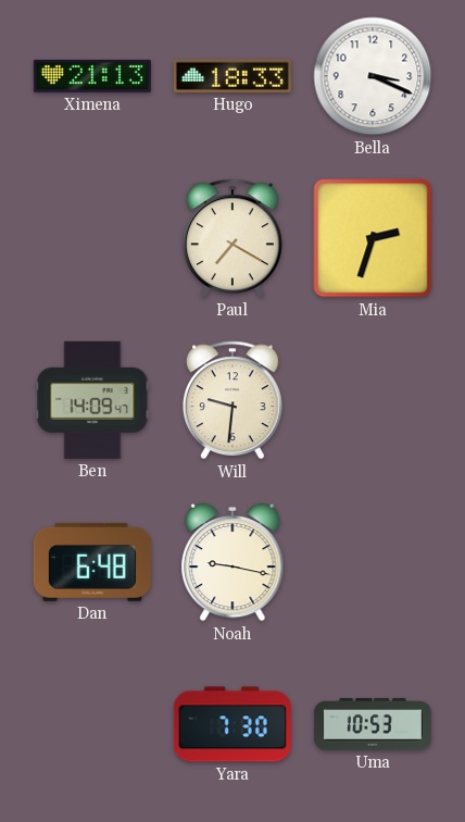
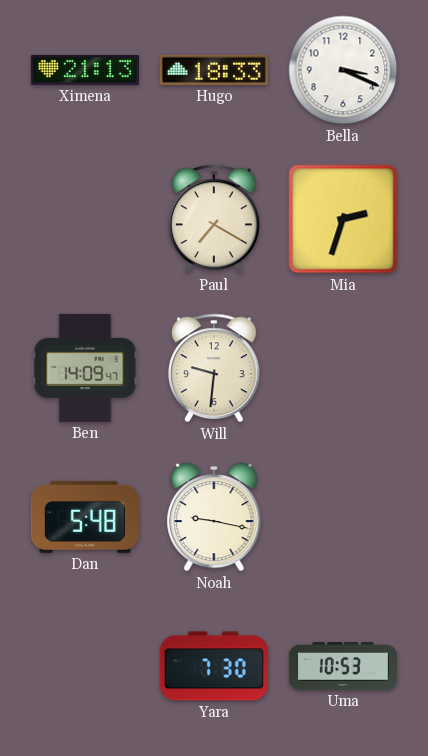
Dan: 6:48 -> 5:48 (85, 517)
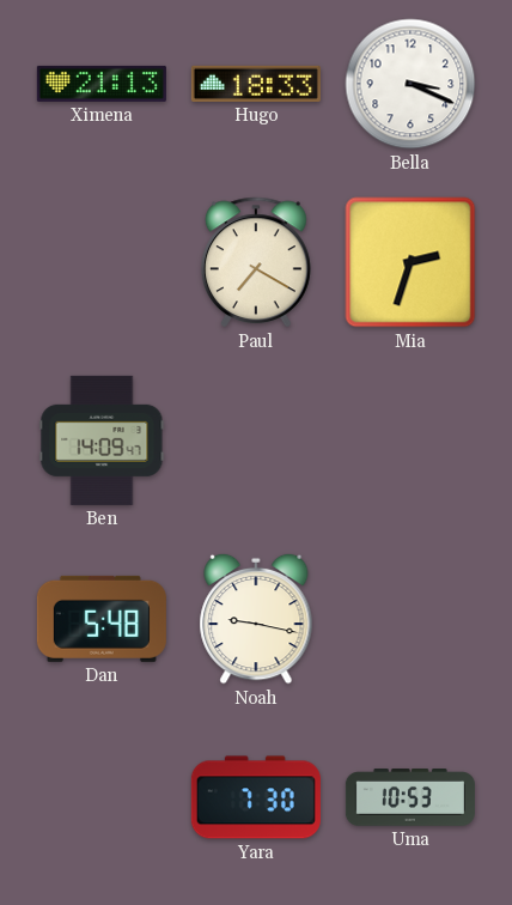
Will: 9:31 -> none (215, 368)
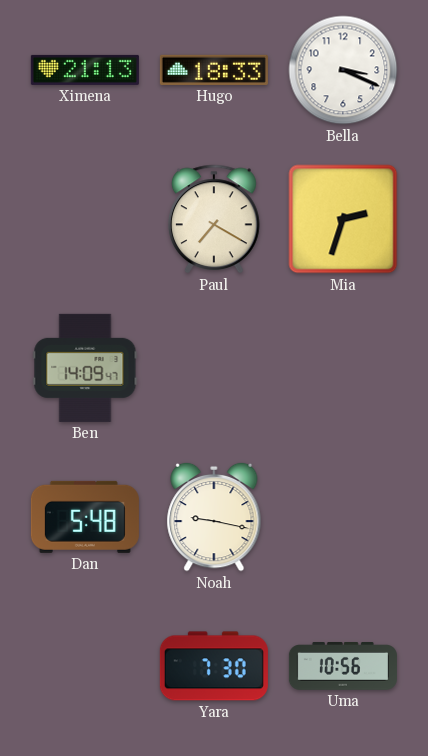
Uma: 10:53 -> 10:56 (343, 667)
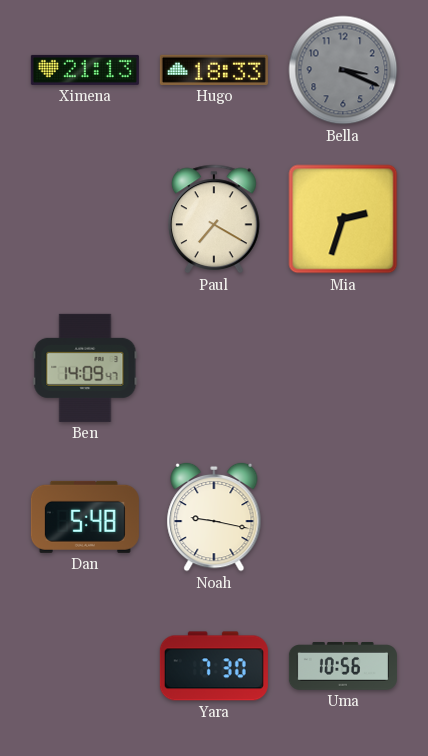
Bella dial: white -> grey (343, 70)
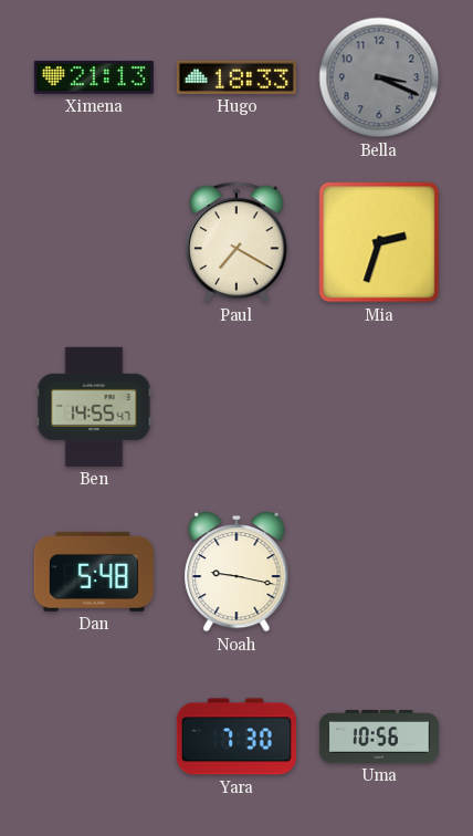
Ben: 14:09 -> 14:55 (94, 407)
